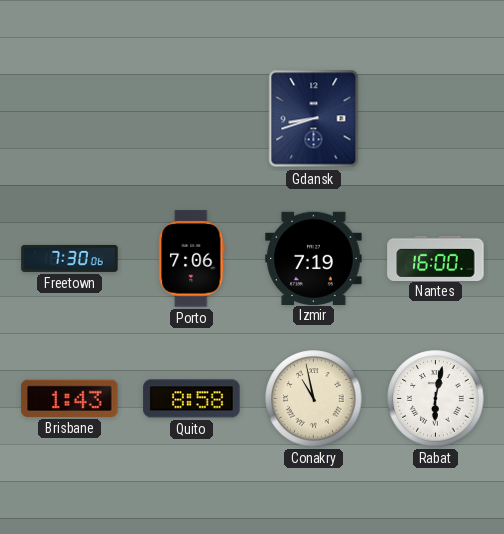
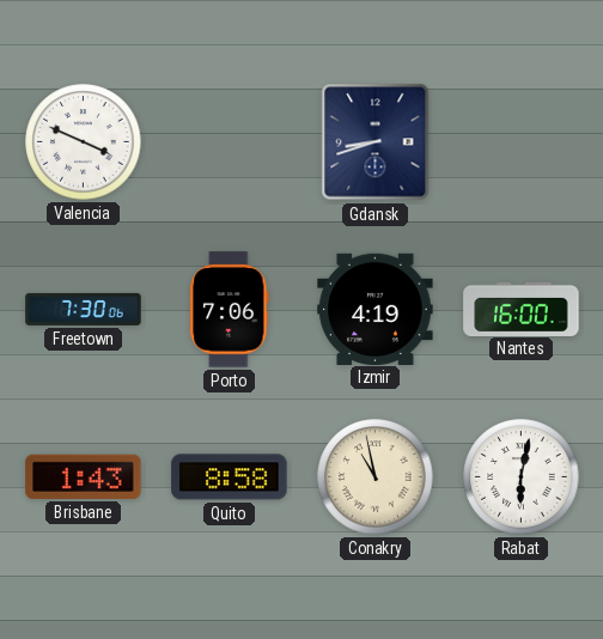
Valencia: none -> 3:49 (84, 142)
Izmir: 7:19 -> 4:19 (376, 309)
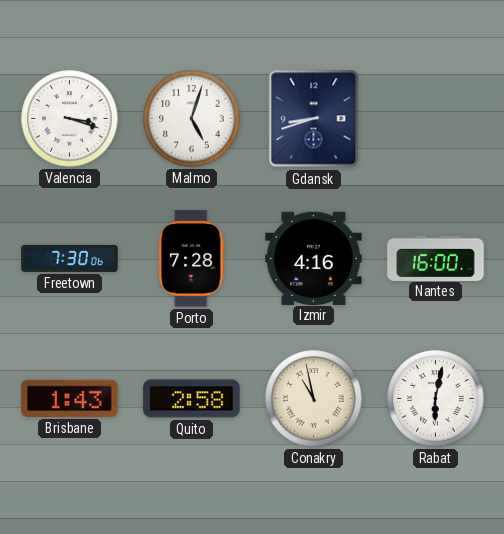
Valencia: 3:49 -> 3:18 (70, 119)
Malmo: none -> 5:03 (192, 119)
Porto: 7:06 -> 7:28 (192, 259)
Izmir: 4:19 -> 4:16 (314, 258)
Quito: 8:58 -> 2:58 (192, 399)
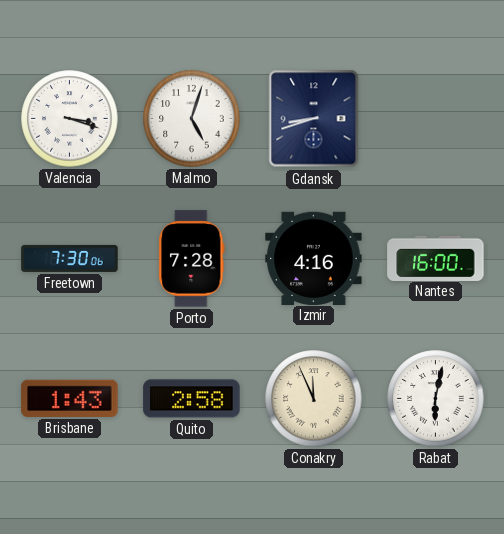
Conakry: 10:58 -> 11:56 (314, 399)
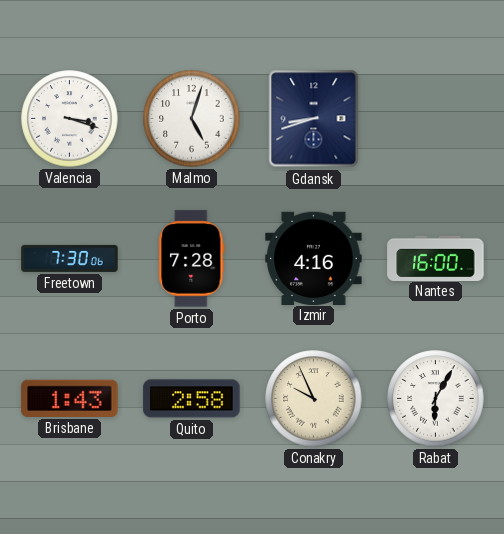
Conakry: 11:56 -> 9:56 (314, 399)
Rabat: 6:02 -> 6:05 (436, 399)
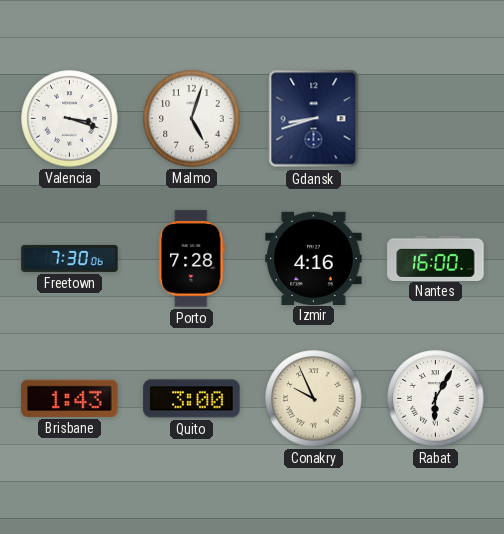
Quito: 2:58 -> 3:00 (192, 399)
